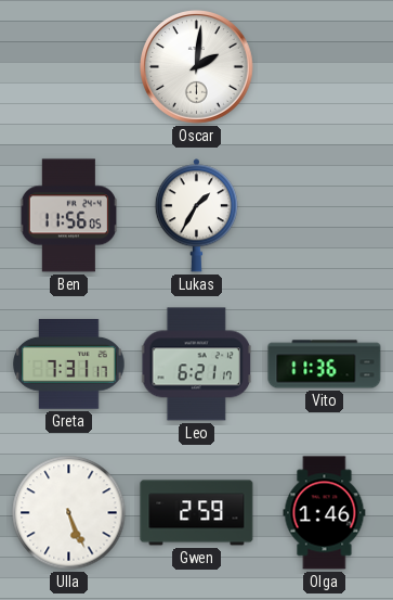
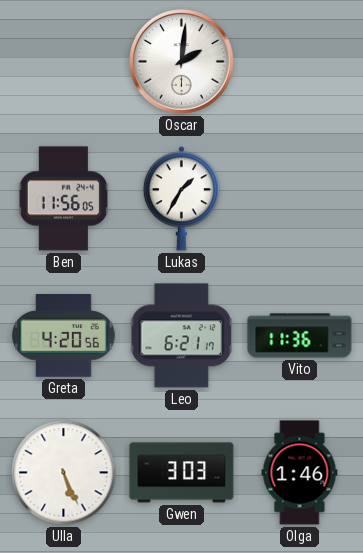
Greta: 7:31 -> 4:20 (64, 336)
Gwen: 2:59 -> 3:03 (182, 473)
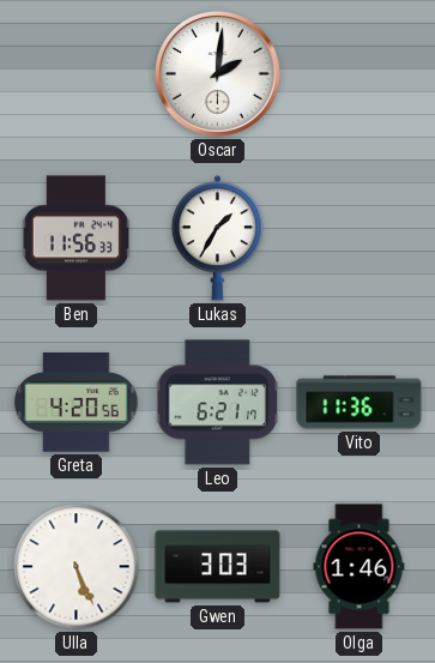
Ben: 11:56:05 -> 11:56:33 (77, 239)
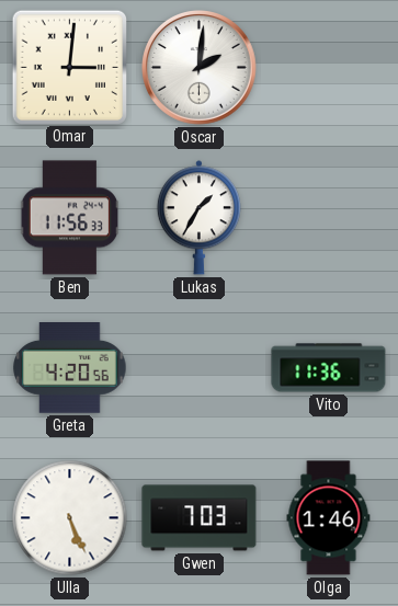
Omar: none -> 3:01 (69, 67)
Leo: 6:21 -> none (217, 403)
Gwen: 3:03 -> 7:03 (200, 518)
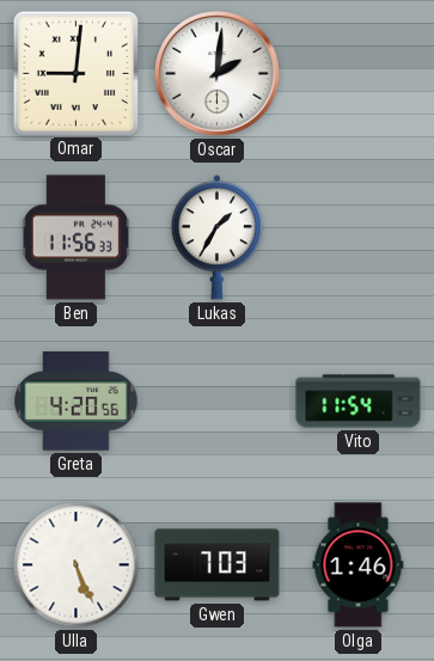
Omar: 3:01 -> 9:01 (75, 73)
Vito: 11:36 -> 11:54 (359, 402)
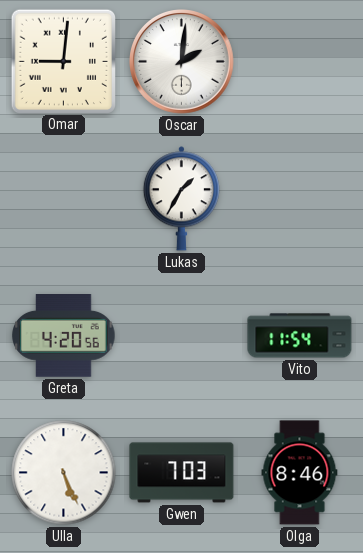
Ben: 11:56 -> none (77, 238)
Olga: 1:46 -> 8:46 (300, 473)
